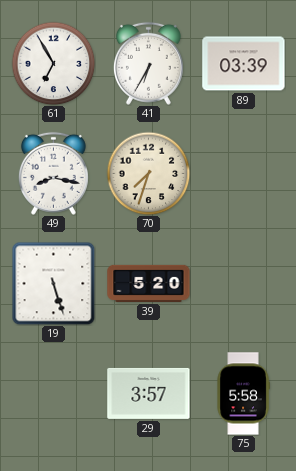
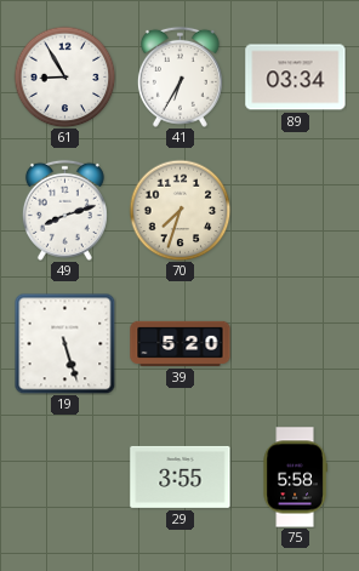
61: 6:55 -> 8:55 (64, 76)
89: 03:39 -> 03:34 (296, 78)
49: 8:17 -> 8:12 (64, 210)
29: 3:57 -> 3:55 (181, 476)
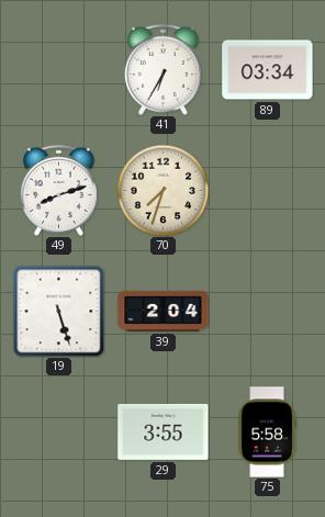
61: 8:55 -> none (64, 76)
39: 5:20 -> 2:04 (164, 311)
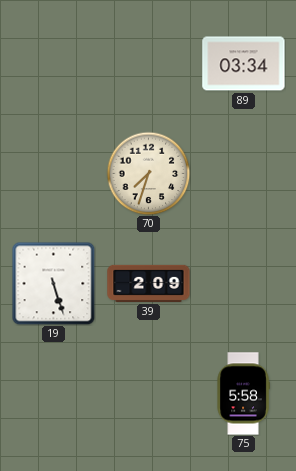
41: 6:35 -> none (162, 69)
49: 8:12 -> none (58, 190)
39: 2:04 -> 2:09 (149, 283)
29: 3:55 -> none (164, 431)
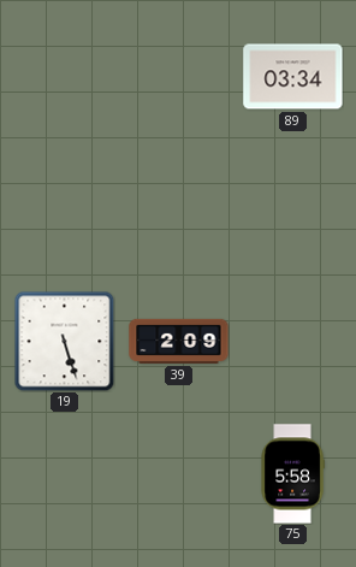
70: 7:33 -> none (148, 173)
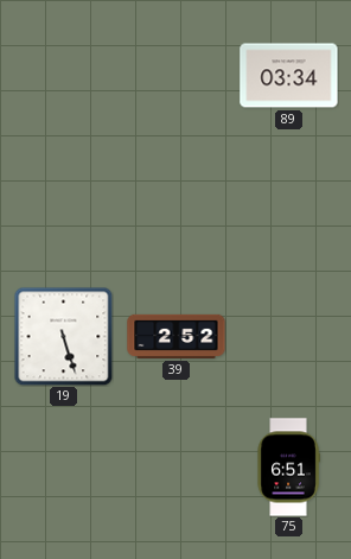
39: 2:09 -> 2:52 (177, 336)
75: 5:58 -> 6:51 (288, 468)
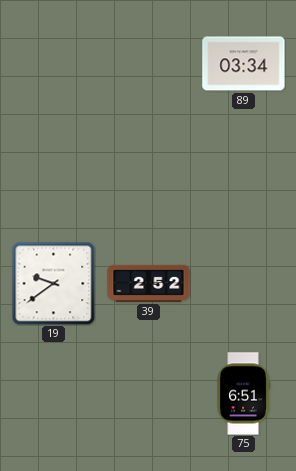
19: 5:27 -> 9:39 (53, 283)
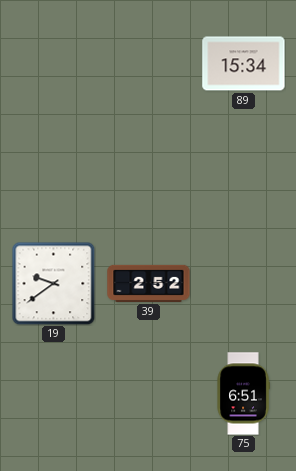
89: 03:34 -> 15:34 (244, 64)
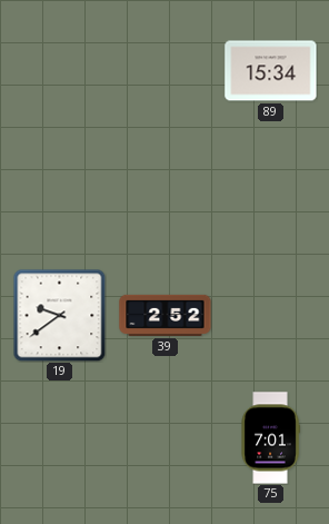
75: 6:51 -> 7:01 (270, 438)
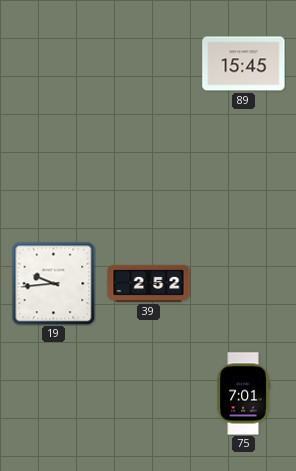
89: 15:34 -> 15:45 (244, 64)
19: 9:39 -> 9:44 (53, 283)
